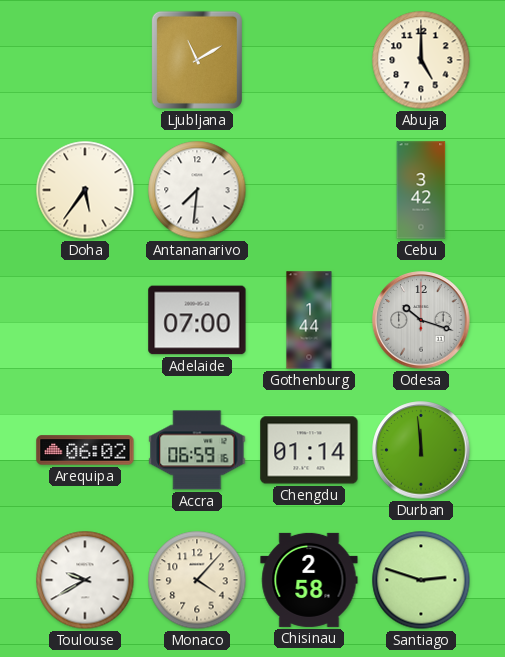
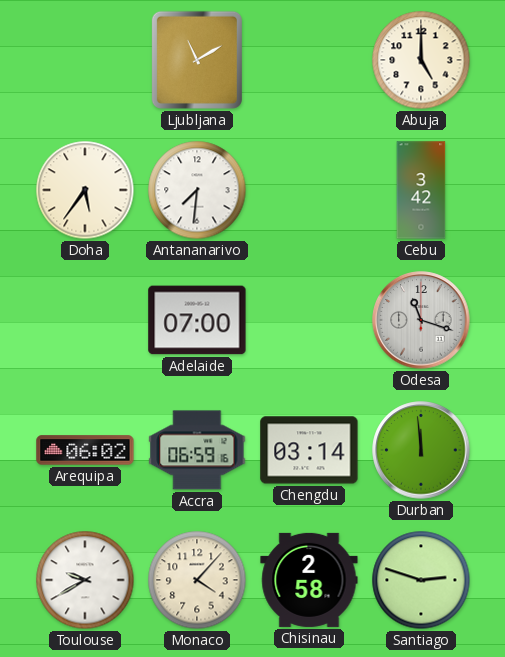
Gothenburg: 1:44 -> none (309, 320)
Odesa: 10:18 -> 11:18 (421, 320)
Chengdu: 01:14 -> 03:14 (309, 450)
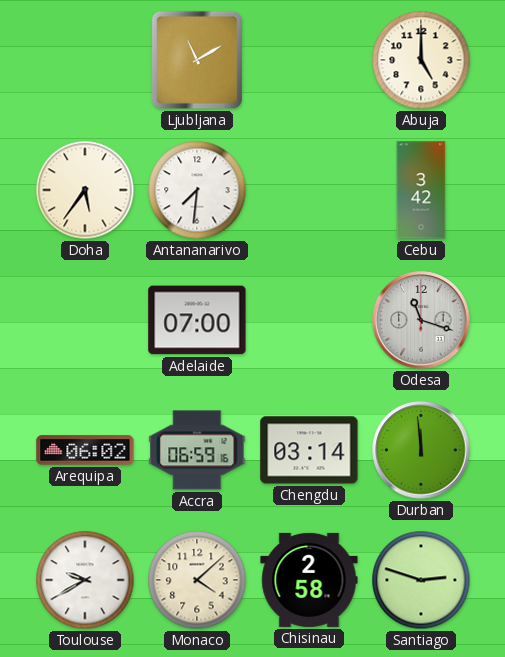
Monaco: 4:07 -> 4:08 (197, 580)
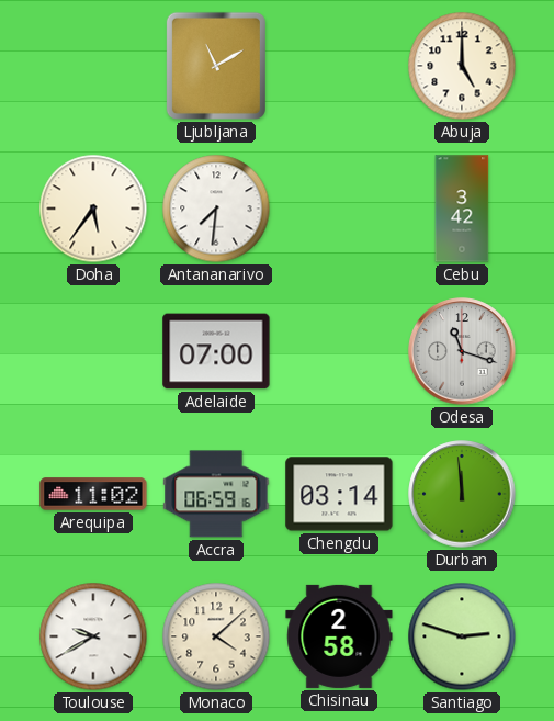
Arequipa: 06:02 -> 11:02 (93, 494)
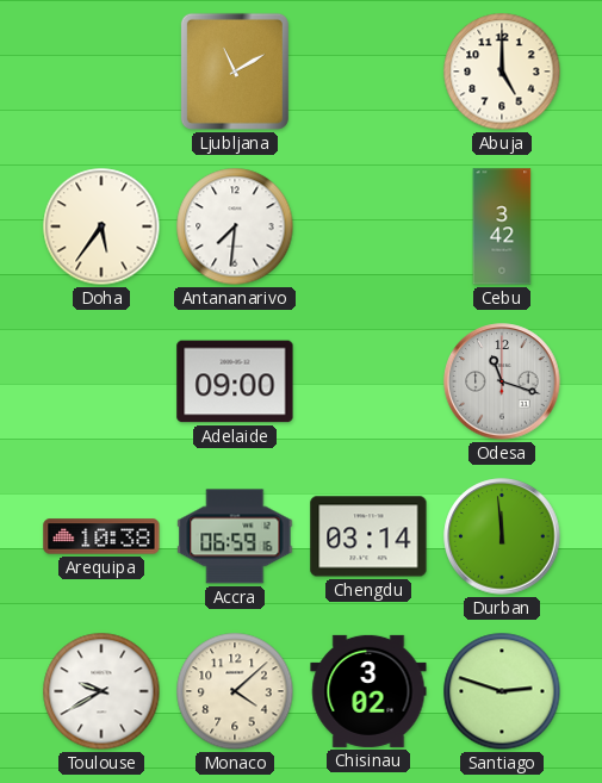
Adelaide: 07:00 -> 09:00 (235, 381)
Arequipa: 11:02 -> 10:38 (101, 536)
Chisinau: 2:58 -> 3:02 (368, 691)
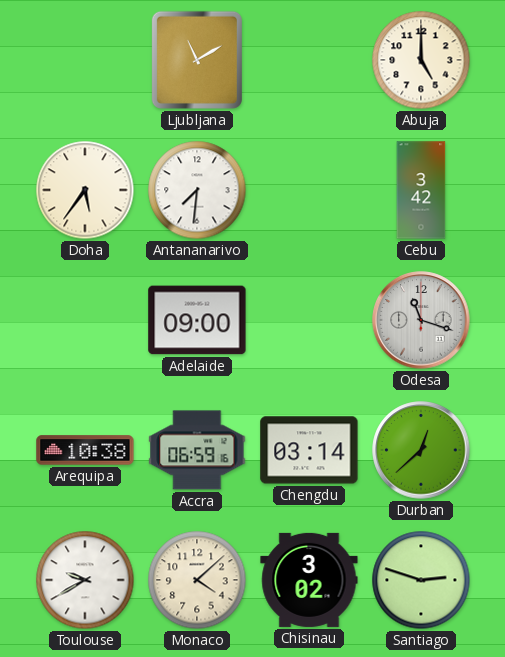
Durban: 11:59 -> 12:38 (421, 450)
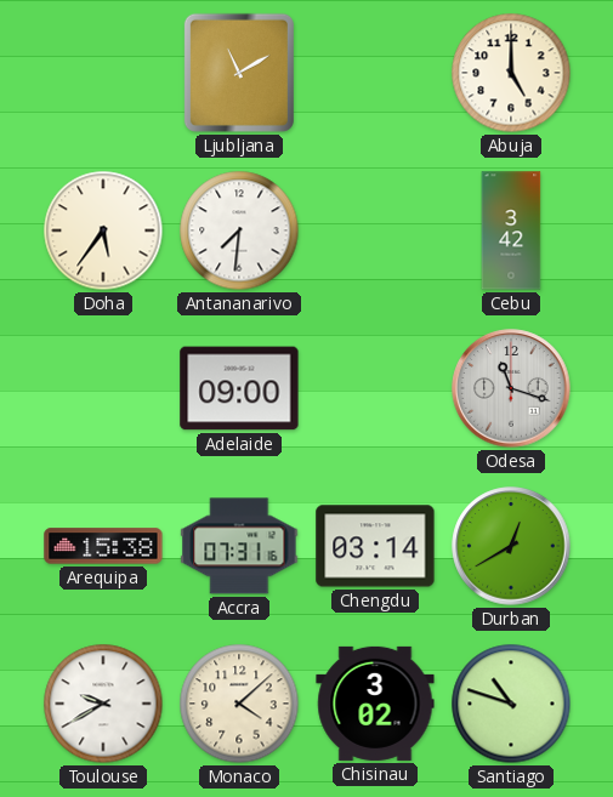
Arequipa: 10:38 -> 15:38 (103, 546)
Accra: 06:59 -> 07:31 (239, 546)
Durban: 12:38 -> 12:40 (511, 546)
Santiago: 2:48 -> 10:48 (511, 704)
